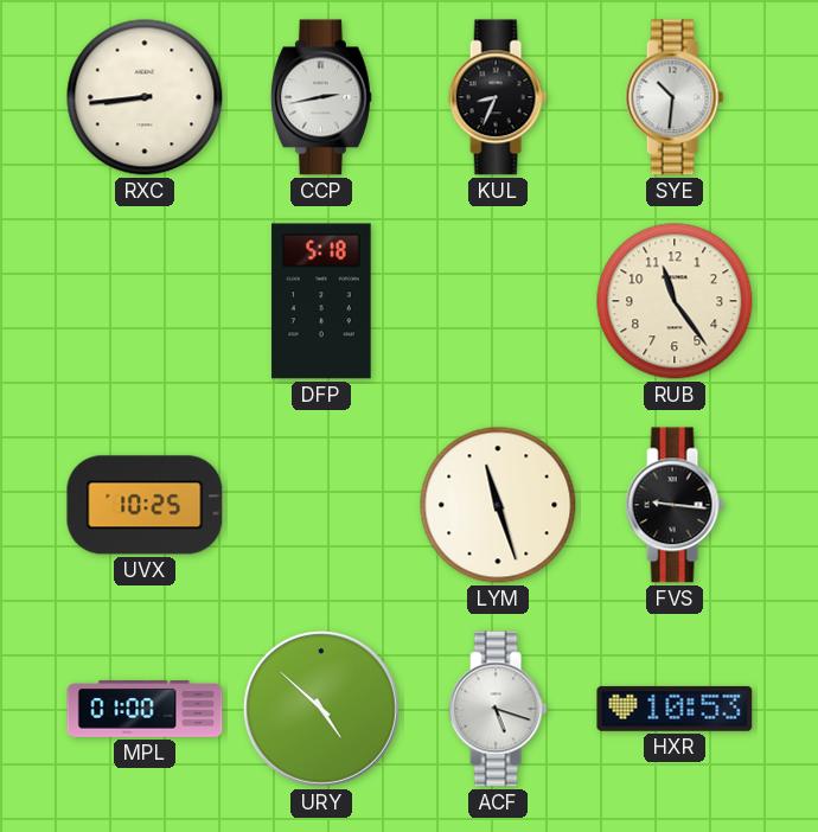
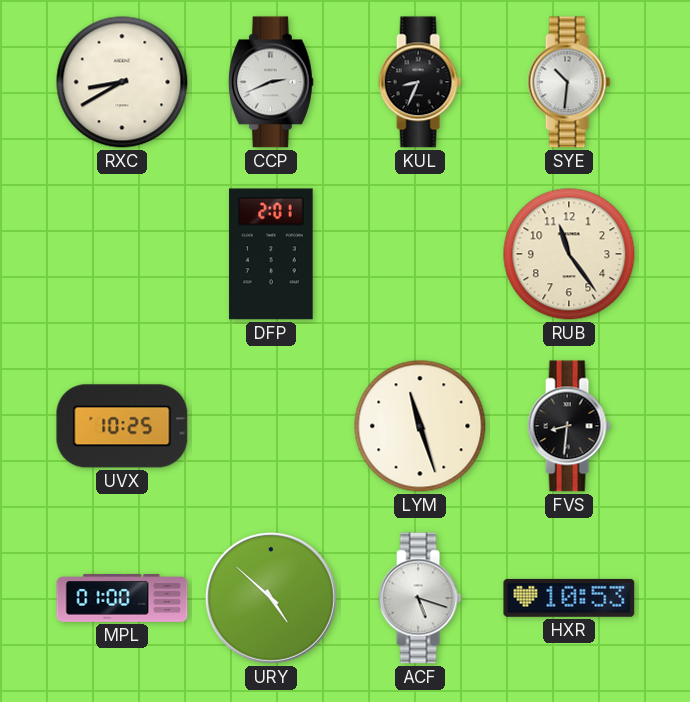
RXC: 8:44 -> 8:40 (122, 82)
CCP: 2:43 -> 2:41 (271, 82)
DFP: 5:18 -> 2:01 (271, 254)
FVS: 9:16 -> 8:31 (569, 426)
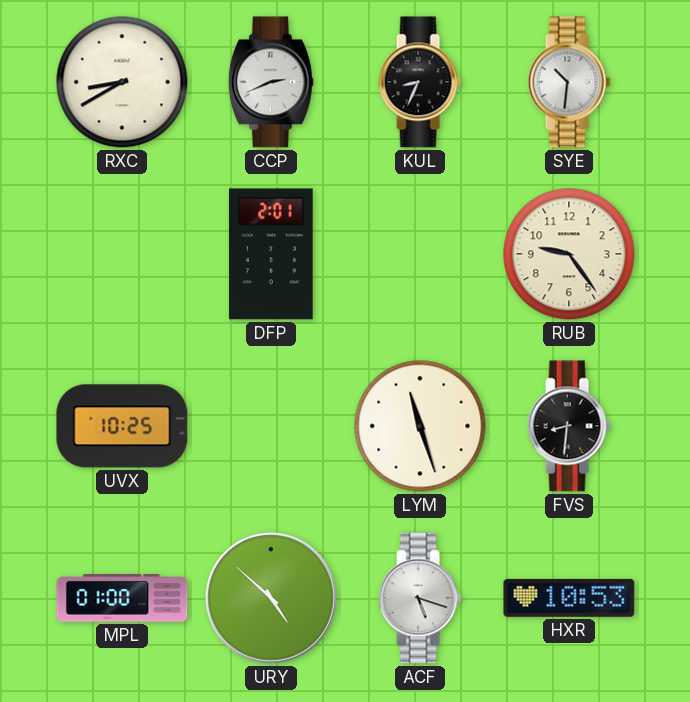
RUB: 11:24 -> 9:24 (569, 254)
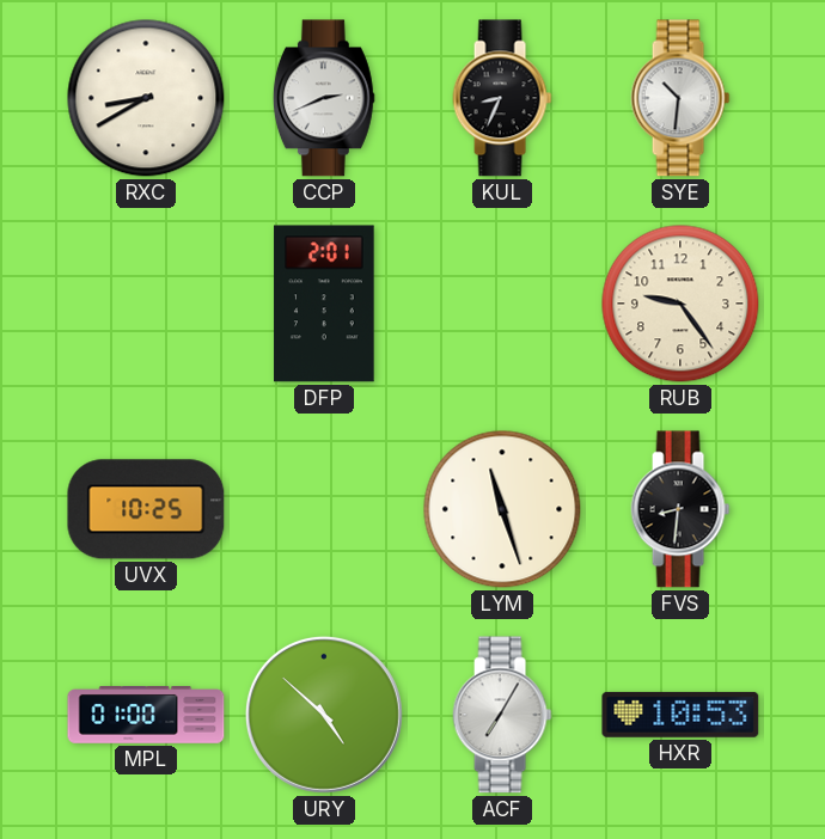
ACF: 5:18 -> 7:05 (502, 715)
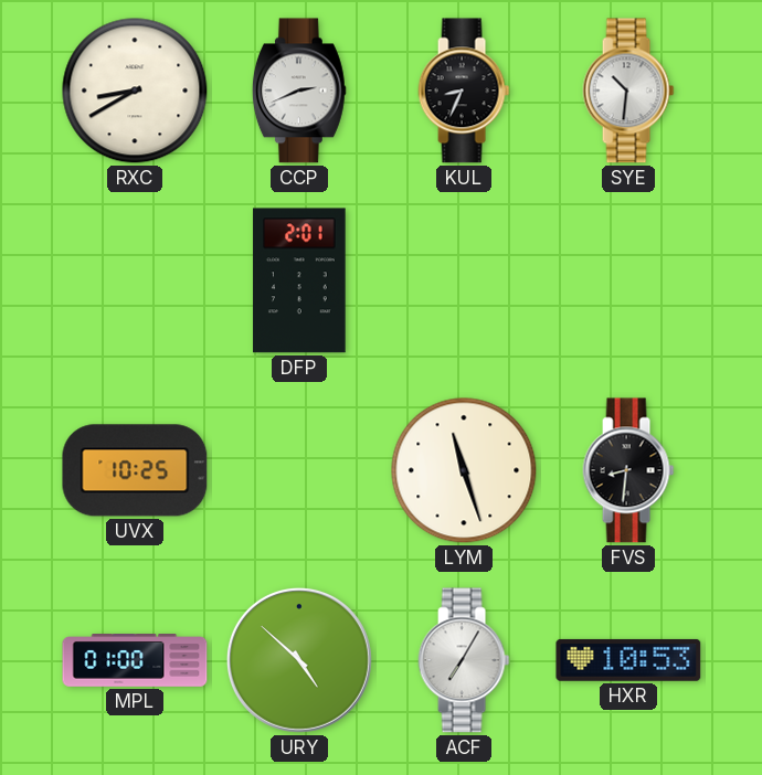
RUB: 9:24 -> none (680, 304)
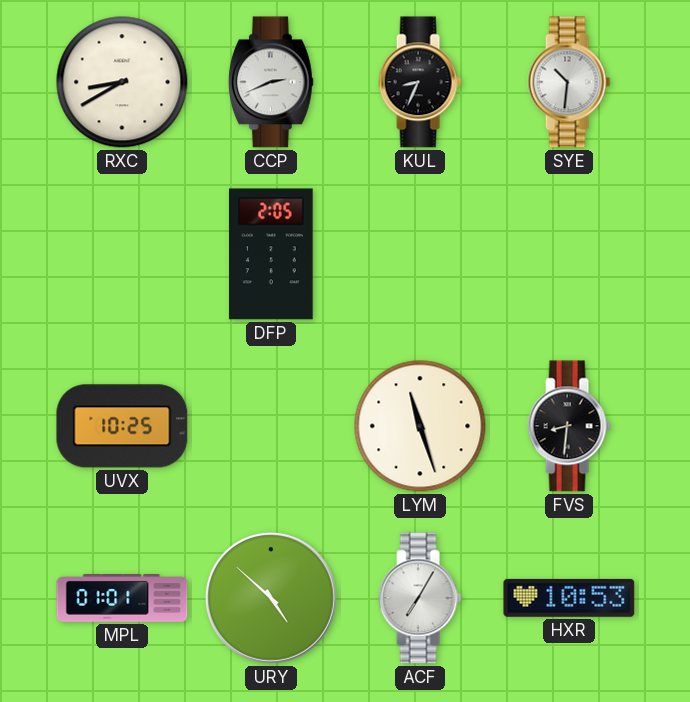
DFP: 2:01 -> 2:05 (271, 254)
MPL: 01:00 -> 01:01 (122, 599)
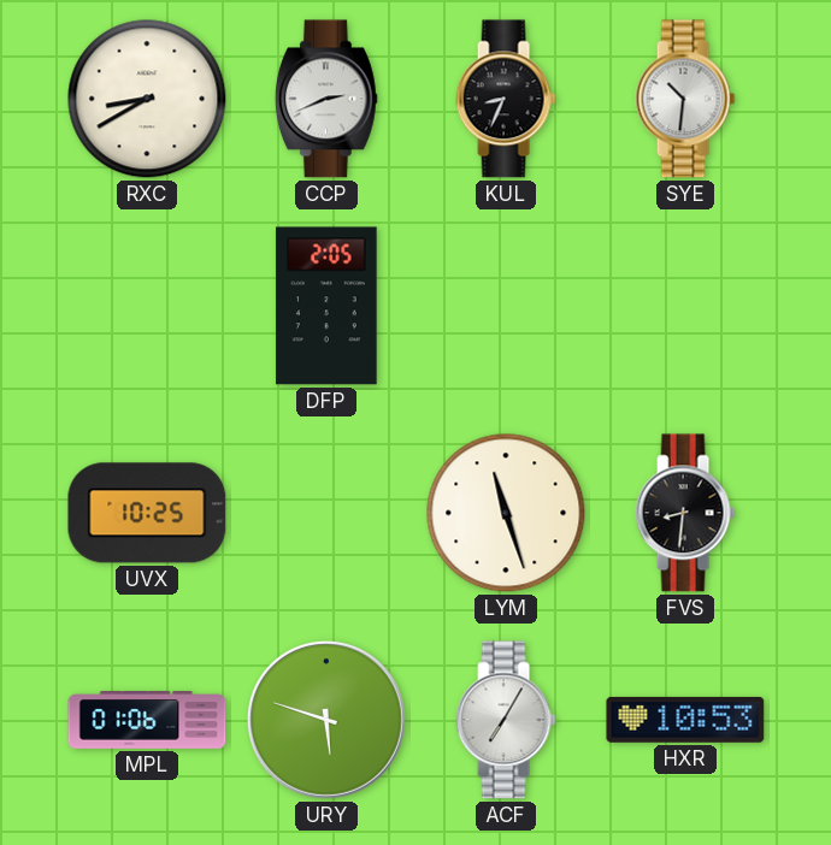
MPL: 01:01 -> 01:06 (147, 721)
URY: 4:52 -> 5:48 (326, 720)
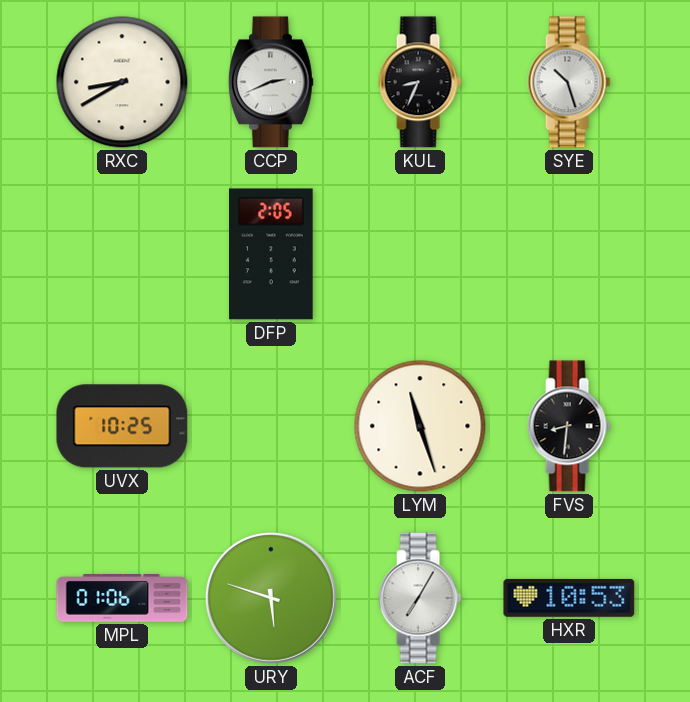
SYE: 10:31 -> 10:27 (569, 82)
